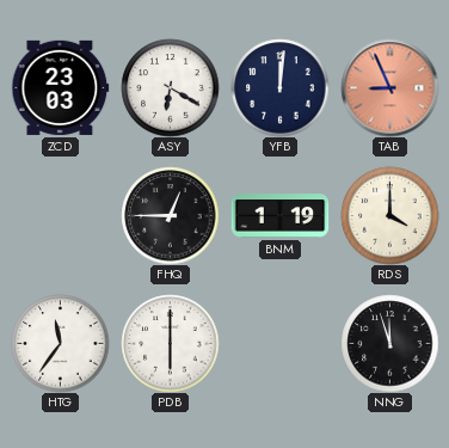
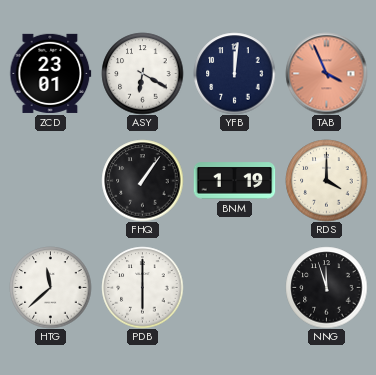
ZCD: 23:03 -> 23:01 (50, 73)
TAB: 8:56 -> 3:56 (326, 73)
FHQ: 12:45 -> 1:06 (142, 180)
HTG: 11:36 -> 11:38 (50, 287)
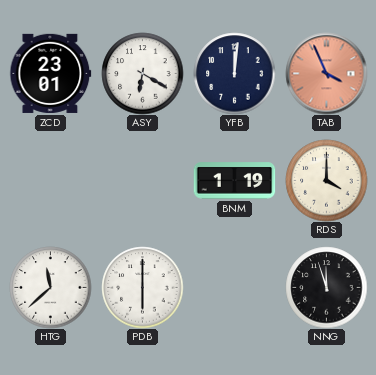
FHQ: 1:06 -> none (142, 180)
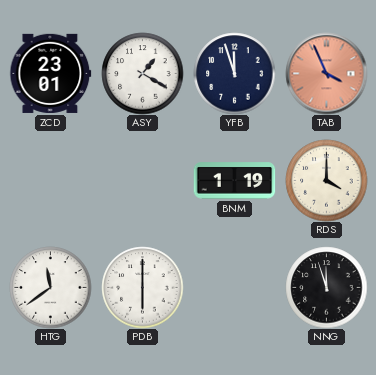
ASY: 6:20 -> 1:20 (142, 73)
YFB: 12:01 -> 11:57 (234, 73)
HTG: 11:38 -> 11:39 (50, 287)
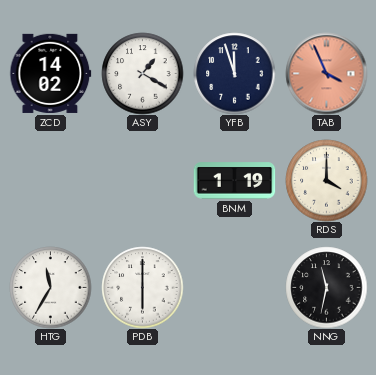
ZCD: 23:01 -> 14:02 (50, 73)
HTG: 11:39 -> 11:35 (50, 287)
NNG: 11:57 -> 11:32 (326, 287)
